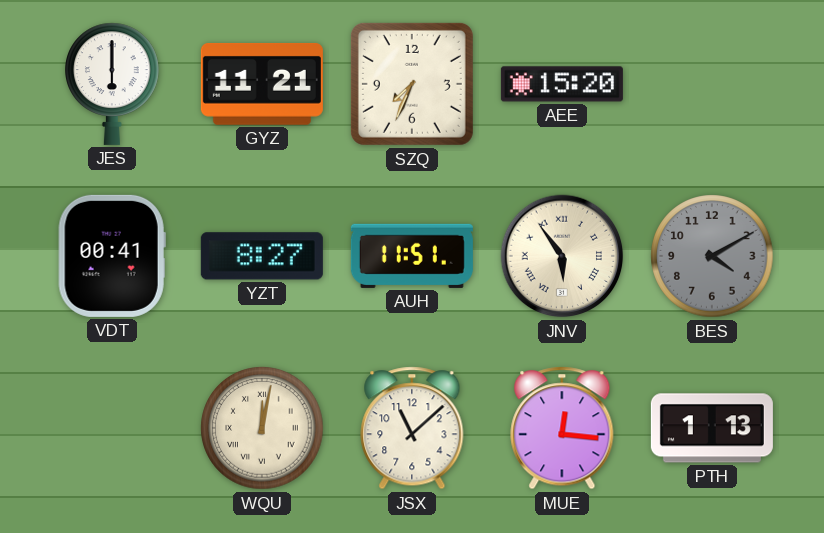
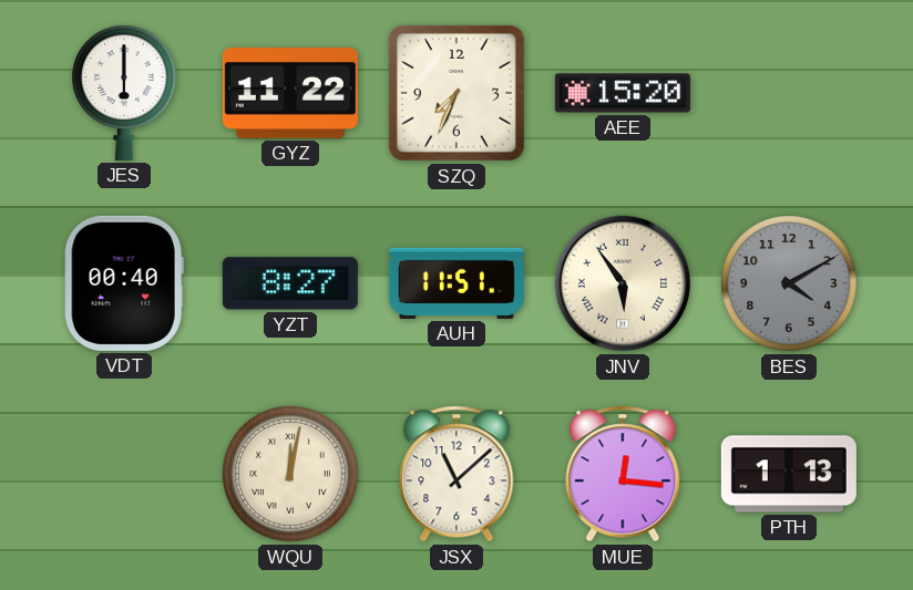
GYZ: 11:21 -> 11:22 (290, 93)
VDT: 00:41 -> 00:40 (124, 283)
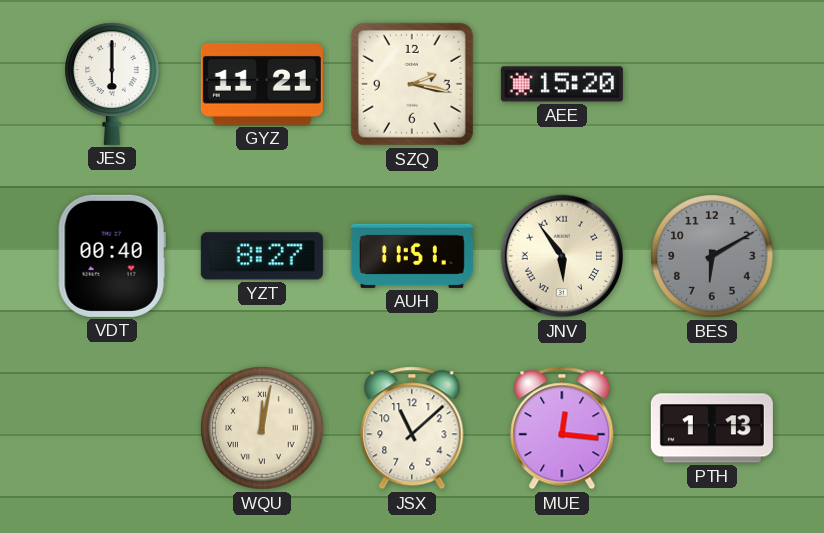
GYZ: 11:22 -> 11:21 (262, 84)
SZQ: 7:34 -> 2:17 (412, 84)
BES: 4:10 -> 6:10 (712, 256)
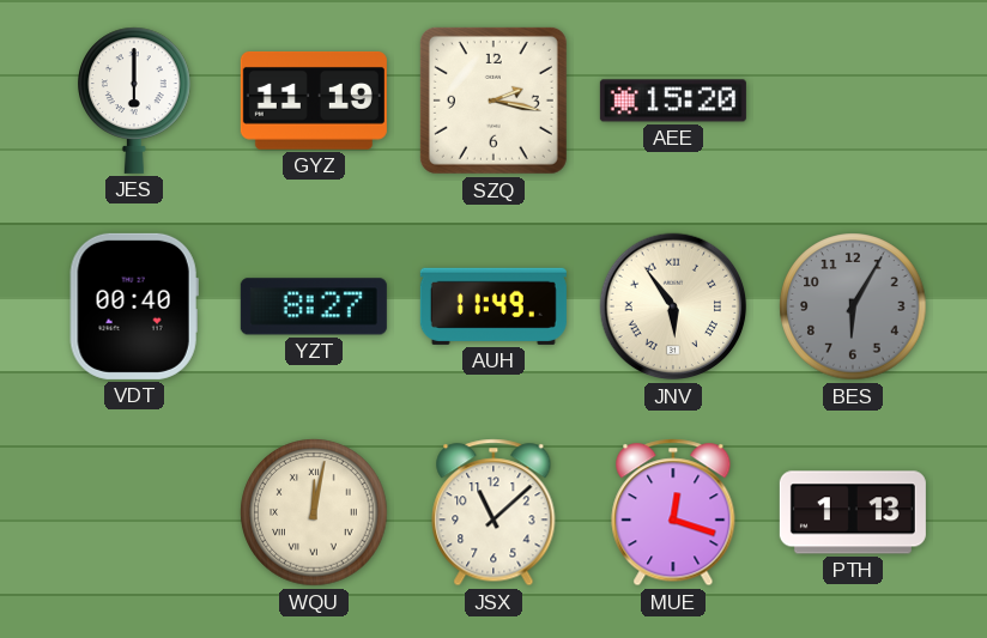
GYZ: 11:21 -> 11:19 (314, 101)
AUH: 11:51 -> 11:49 (493, 306)
BES: 6:10 -> 6:05 (853, 306)
MUE: 12:16 -> 12:18 (673, 512)
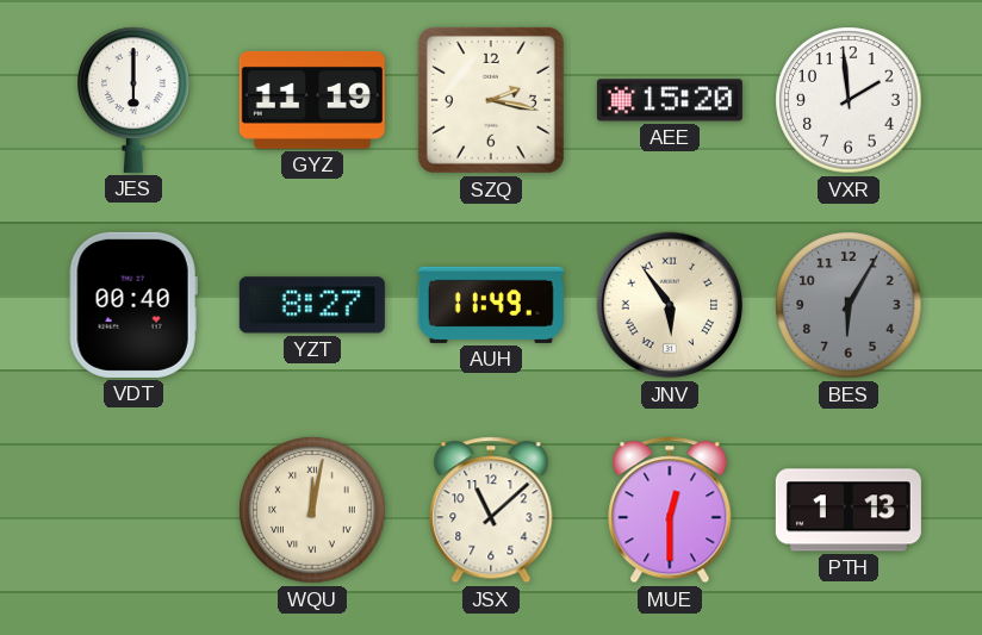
VXR: none -> 1:59 (849, 100)
MUE: 12:18 -> 12:30 (670, 510)
